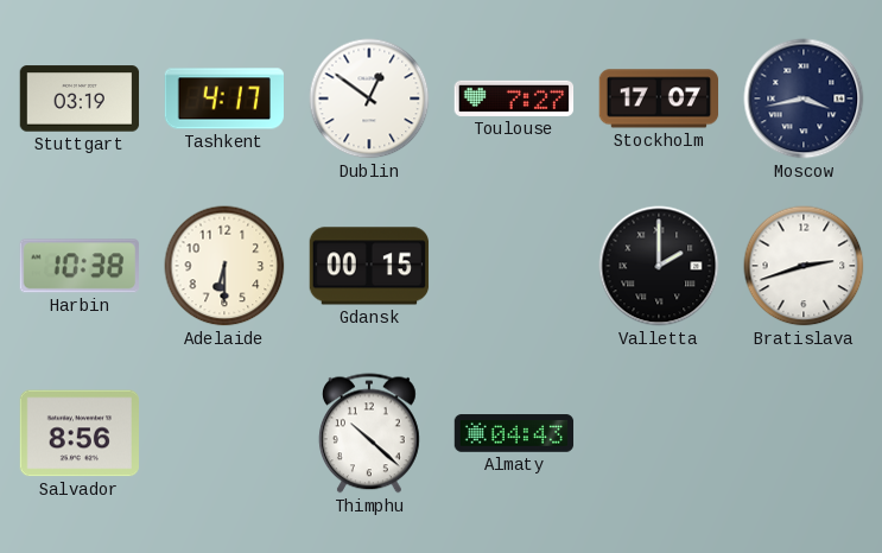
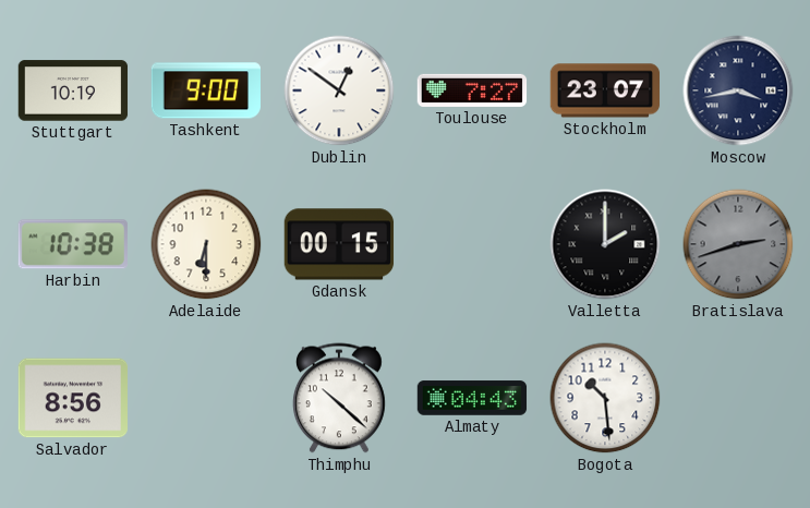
Stuttgart: 03:19 -> 10:19 (73, 90)
Tashkent: 4:17 -> 9:00 (205, 90)
Stockholm: 17:07 -> 23:07 (605, 90)
Bratislava dial: white -> grey (738, 244)
Bogota: none -> 10:29 (605, 398)
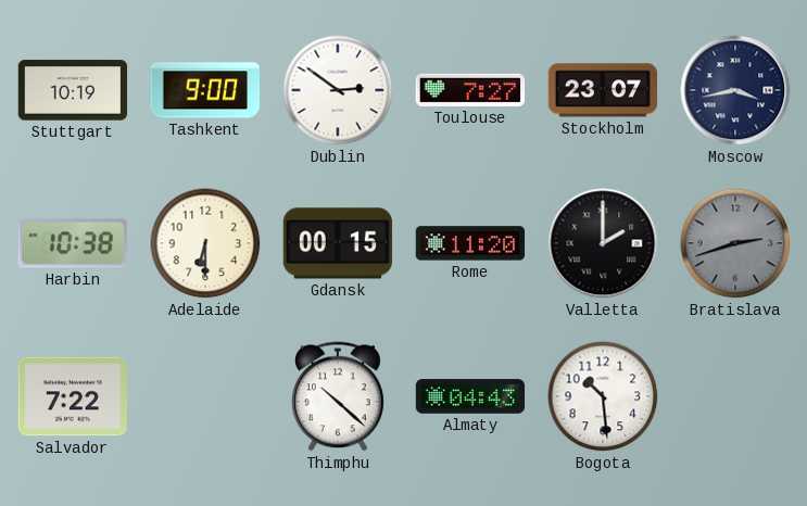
Dublin: 12:51 -> 2:51 (338, 90)
Rome: none -> 11:20 (470, 243)
Salvador: 8:56 -> 7:22 (73, 396)
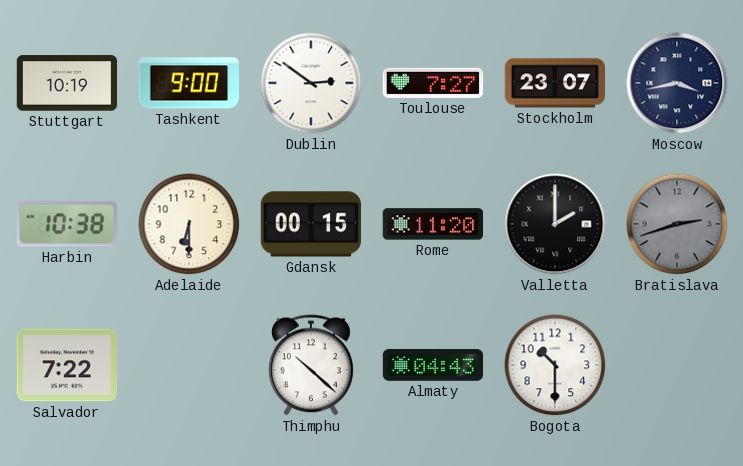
Bogota: 10:29 -> 10:30 (555, 365)
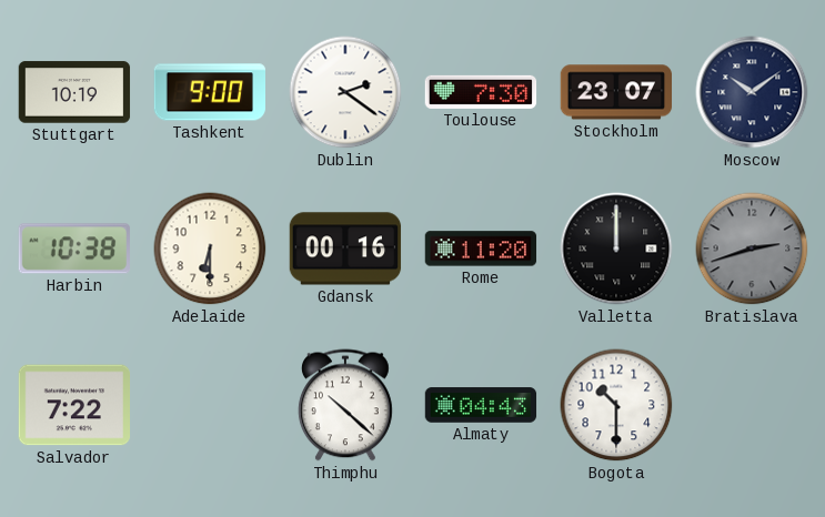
Dublin: 2:51 -> 2:21 (345, 92)
Toulouse: 7:27 -> 7:30 (481, 92)
Moscow: 3:43 -> 10:09 (752, 92)
Gdansk: 00:15 -> 00:16 (345, 249)
Valletta: 2:00 -> 12:00 (616, 249)
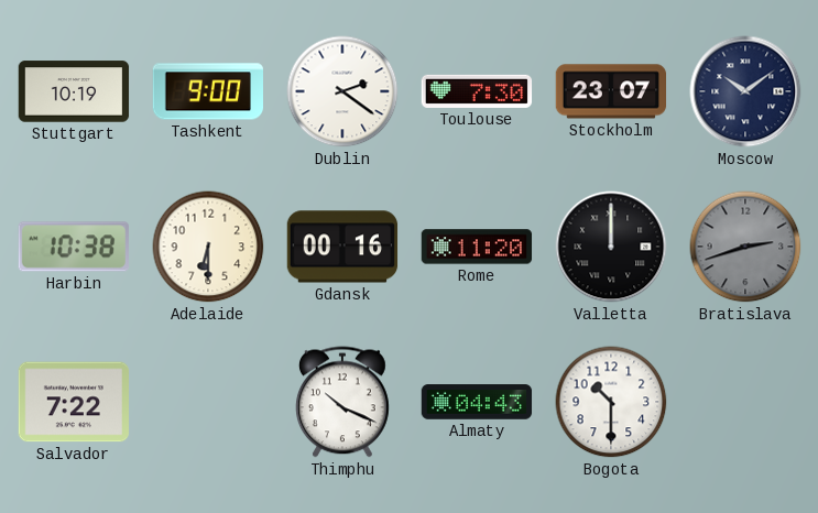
Thimphu: 10:22 -> 10:19 (342, 402)
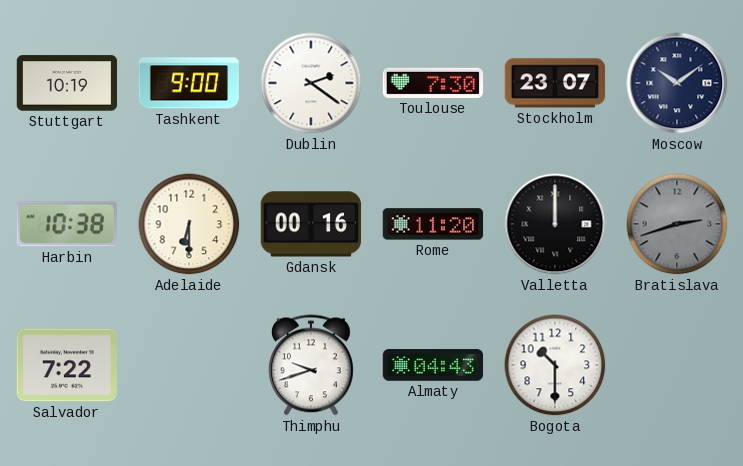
Thimphu: 10:19 -> 9:42 (311, 365)
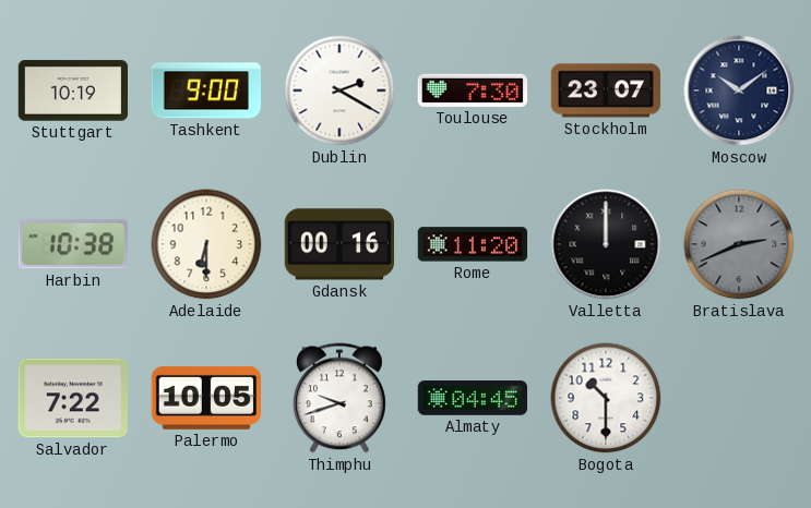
Dublin: 2:21 -> 2:20 (339, 90)
Bratislava: 2:42 -> 2:41 (739, 244)
Palermo: none -> 10:05 (206, 398)
Almaty: 04:43 -> 04:45 (473, 398)
